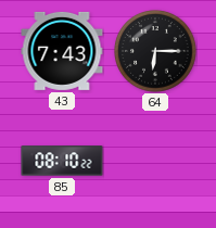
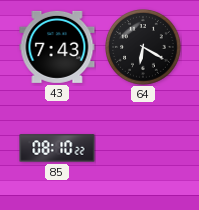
64: 6:15 -> 6:20 (143, 47)
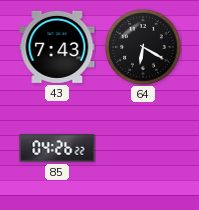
85: 08:10 -> 04:26 (57, 148)
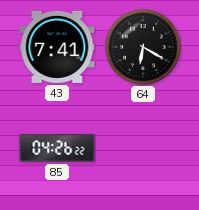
43: 7:43 -> 7:41 (57, 47)
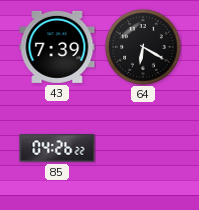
43: 7:41 -> 7:39 (57, 47)
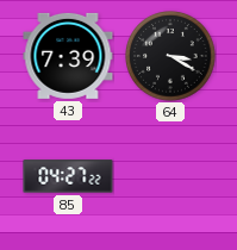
64: 6:20 -> 3:20 (170, 56)
85: 04:26 -> 04:27 (68, 176)
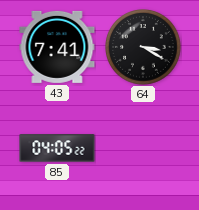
43: 7:39 -> 7:41 (57, 47)
85: 04:27 -> 04:05 (57, 148)
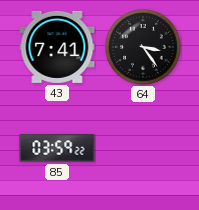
64: 3:20 -> 3:24 (143, 47)
85: 04:05 -> 03:59 (57, 148)
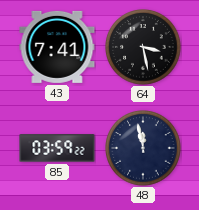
64: 3:24 -> 3:28 (143, 47)
48: none -> 11:58 (143, 148)
